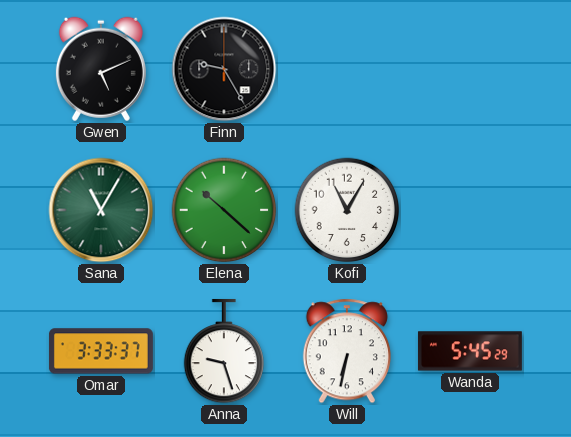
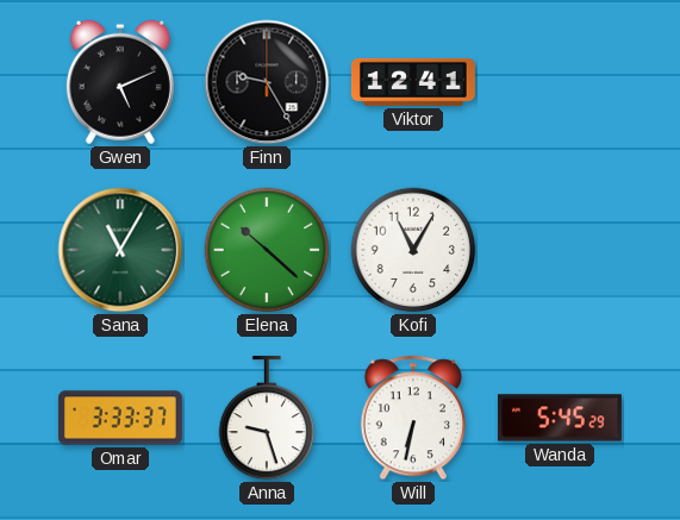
Viktor: none -> 12:41 (413, 82)
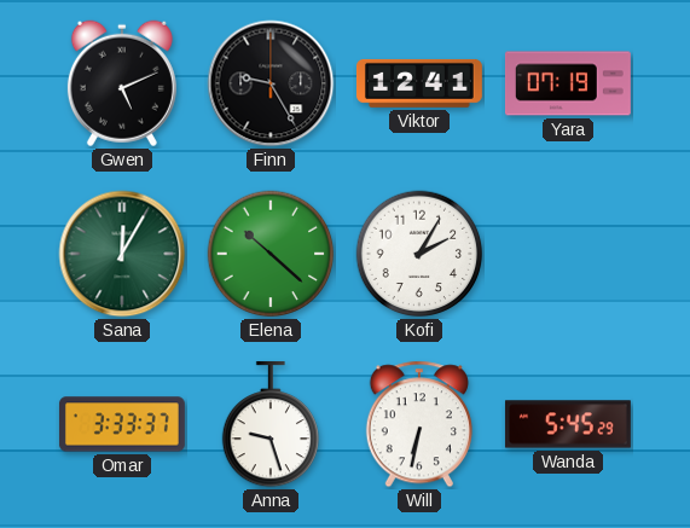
Yara: none -> 07:19 (568, 83)
Sana: 11:05 -> 12:05 (122, 254)
Kofi: 11:05 -> 2:05 (419, 254)
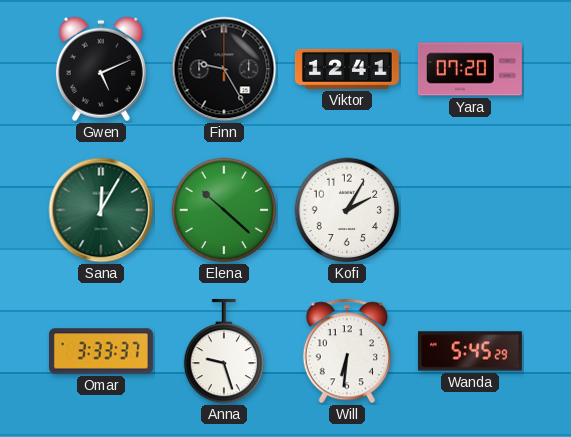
Yara: 07:19 -> 07:20 (470, 69)
Will: 6:32 -> 6:31 (347, 351)
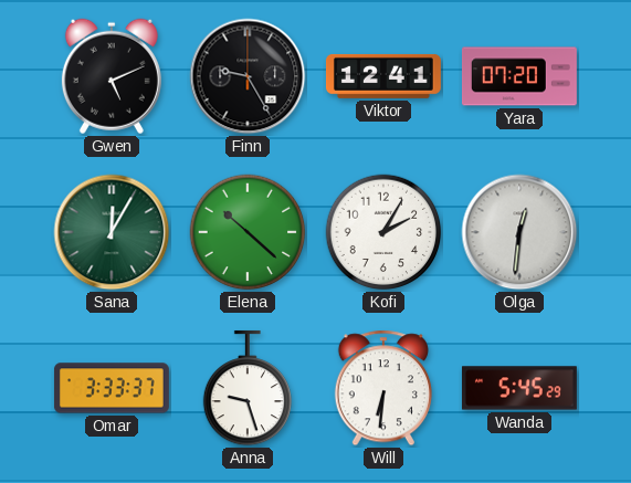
Olga: none -> 12:31 (519, 232)
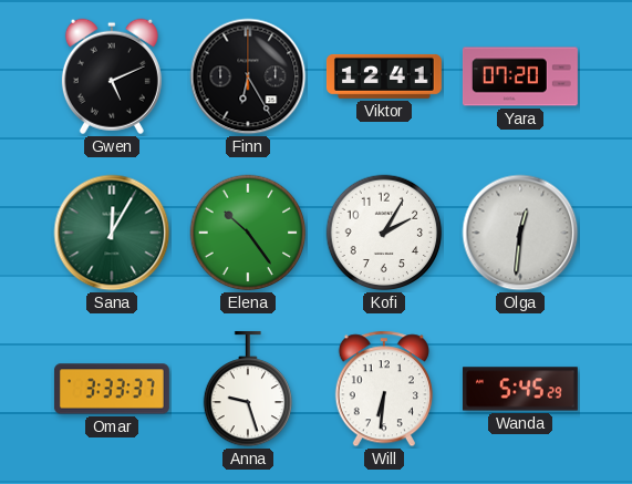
Finn: 9:25 -> 6:25 (248, 76)
Elena: 10:22 -> 10:24 (248, 233)
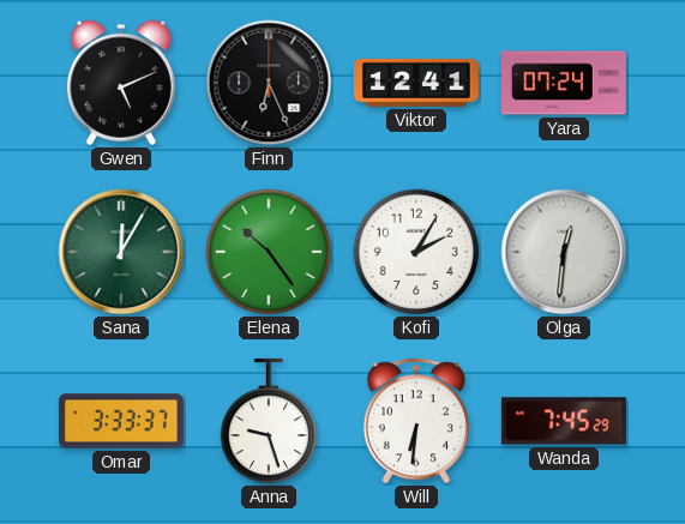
Finn: 6:25 -> 6:26 (269, 83)
Yara: 07:20 -> 07:24 (564, 83)
Wanda: 5:45 -> 7:45 (564, 421)
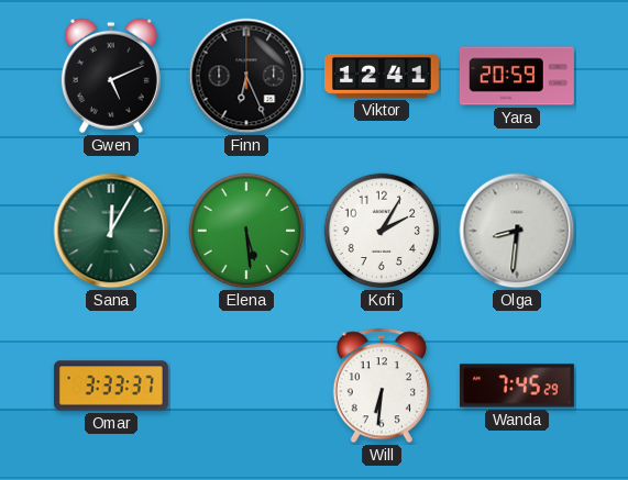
Yara: 07:24 -> 20:59 (517, 76)
Elena: 10:24 -> 5:29 (246, 231)
Olga: 12:31 -> 8:31 (517, 231)
Anna: 9:27 -> none (269, 421)
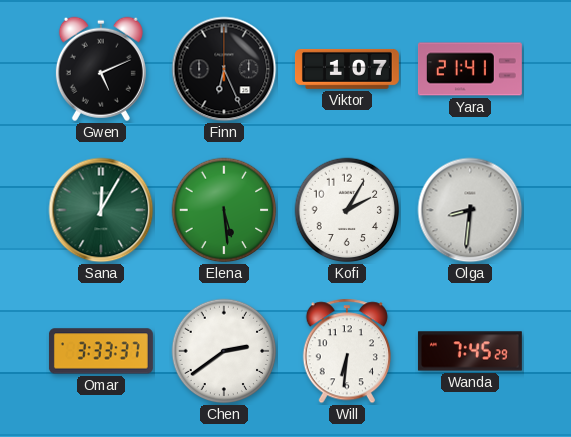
Viktor: 12:41 -> 1:07 (347, 69)
Yara: 20:59 -> 21:41 (470, 69)
Chen: none -> 2:39 (224, 351)
